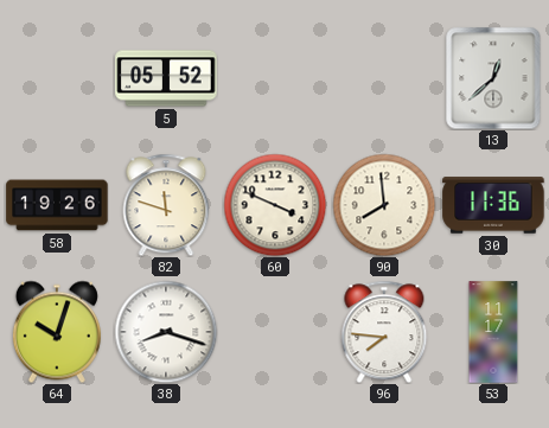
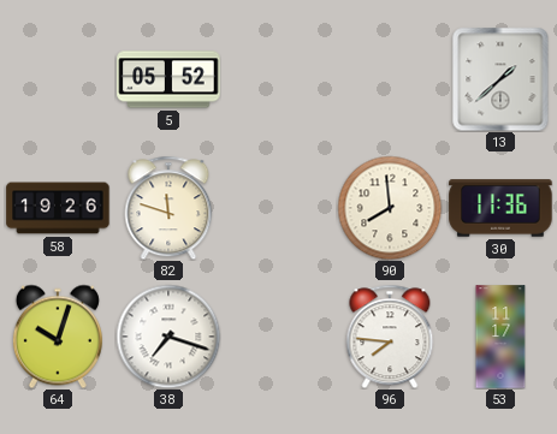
13: 12:38 -> 1:38 (500, 79)
60: 3:49 -> none (275, 205)
38: 8:18 -> 7:18 (168, 337)
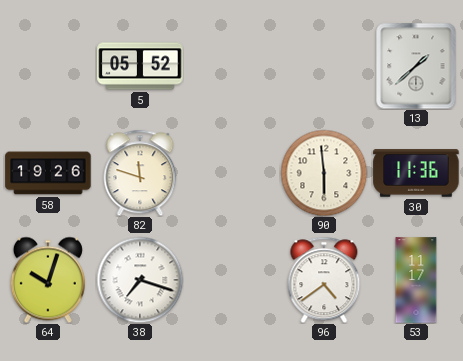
90: 7:59 -> 5:59 (324, 173)
96: 7:46 -> 4:39 (324, 280)
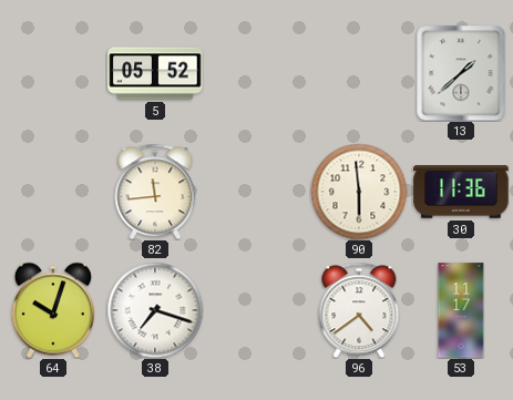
58: 19:26 -> none (48, 173)
82: 11:48 -> 11:44 (155, 192)
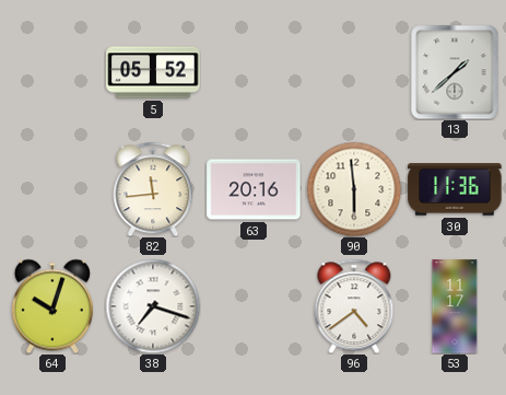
63: none -> 20:16 (254, 189)
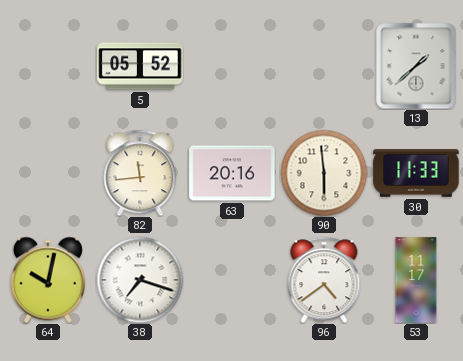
30: 11:36 -> 11:33 (416, 173)
64: 10:03 -> 10:02 (48, 280)
